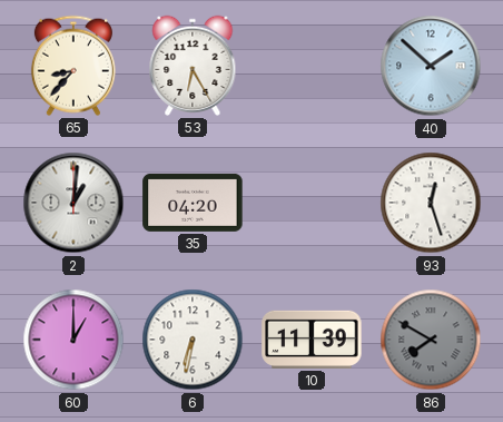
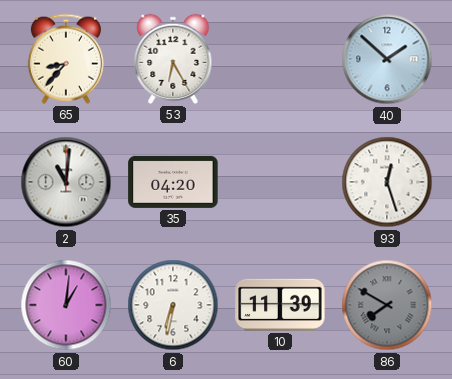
2: 1:01 -> 11:01 (66, 182)
60: 1:00 -> 1:01 (66, 305)
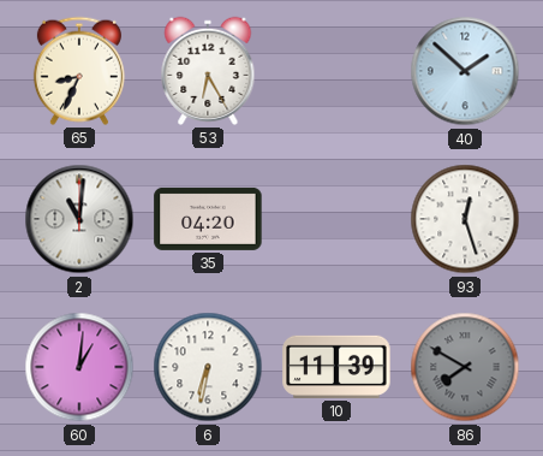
65: 8:37 -> 8:34 (79, 71)
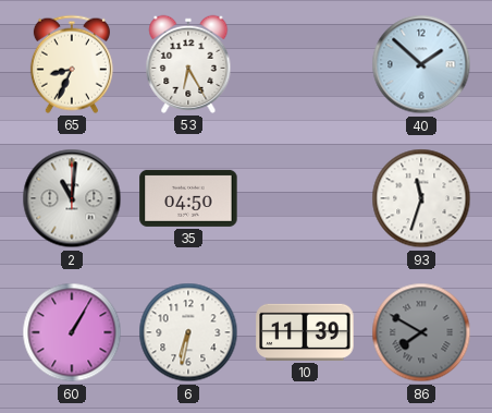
35: 04:20 -> 04:50 (188, 198)
93: 12:27 -> 11:33 (421, 198)
60: 1:01 -> 1:05 (72, 332)
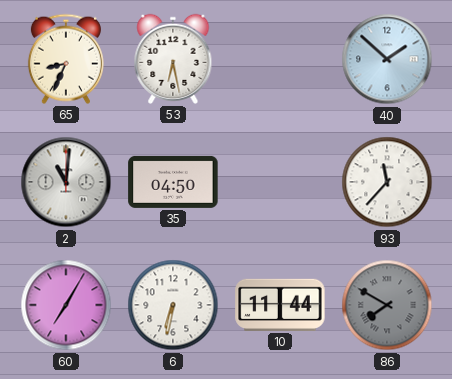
53: 6:25 -> 6:28 (173, 59)
93: 11:33 -> 11:37 (387, 182)
60: 1:05 -> 7:05 (66, 305)
10: 11:39 -> 11:44 (280, 305)
